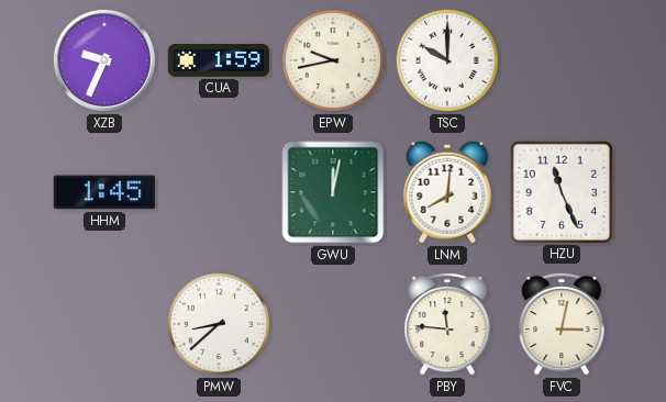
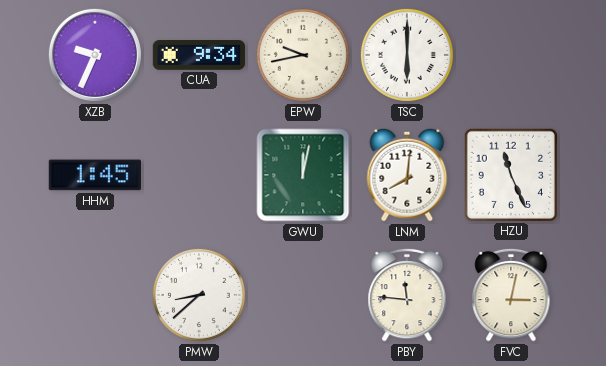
CUA: 1:59 -> 9:34 (199, 56)
TSC: 10:00 -> 6:00 (407, 55)
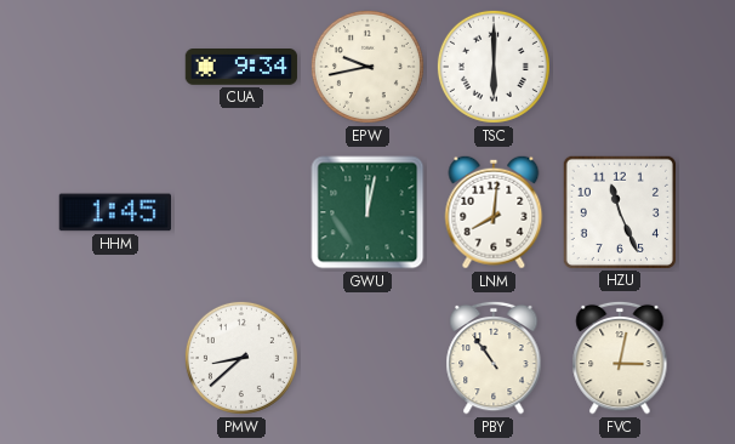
XZB: 9:34 -> none (95, 55)
PBY: 11:46 -> 10:54 (494, 358)
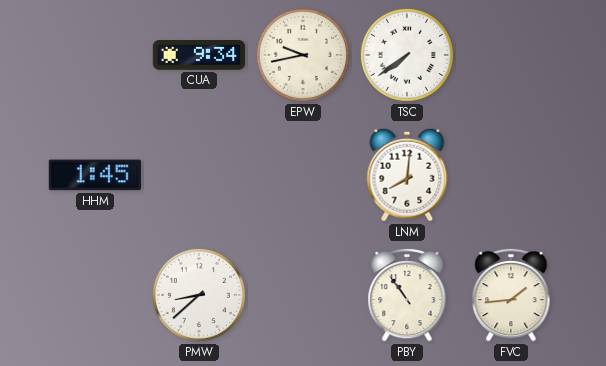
TSC: 6:00 -> 7:39 (407, 55)
GWU: 12:02 -> none (367, 212)
HZU: 11:26 -> none (619, 211)
FVC: 3:02 -> 1:44 (511, 295)
